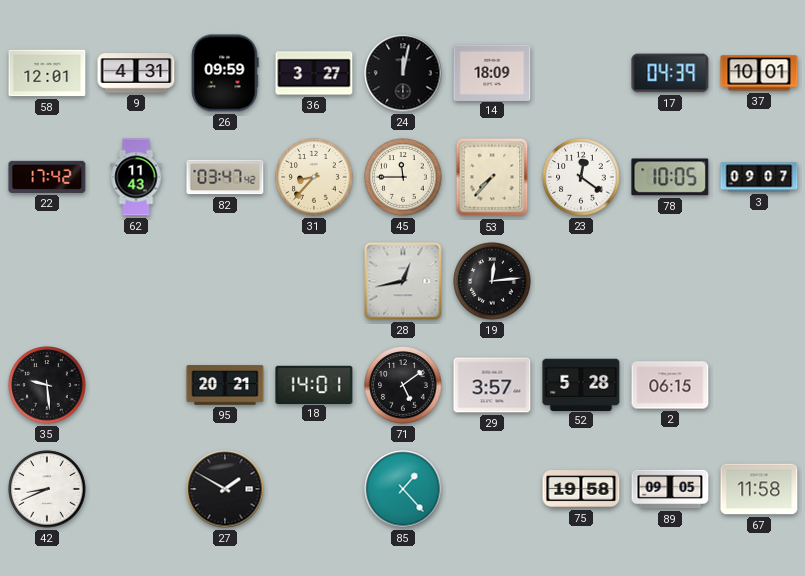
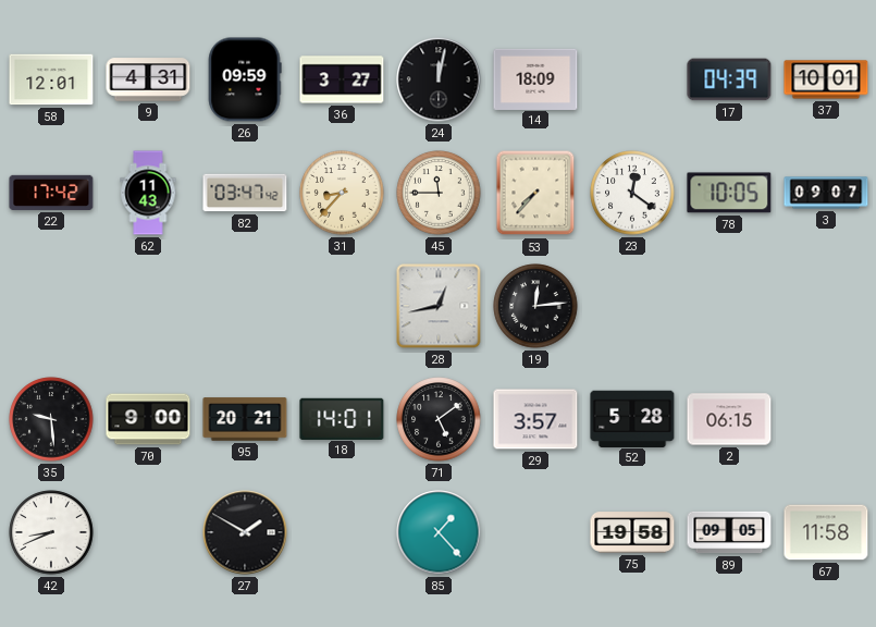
70: none -> 9:00 (148, 419)
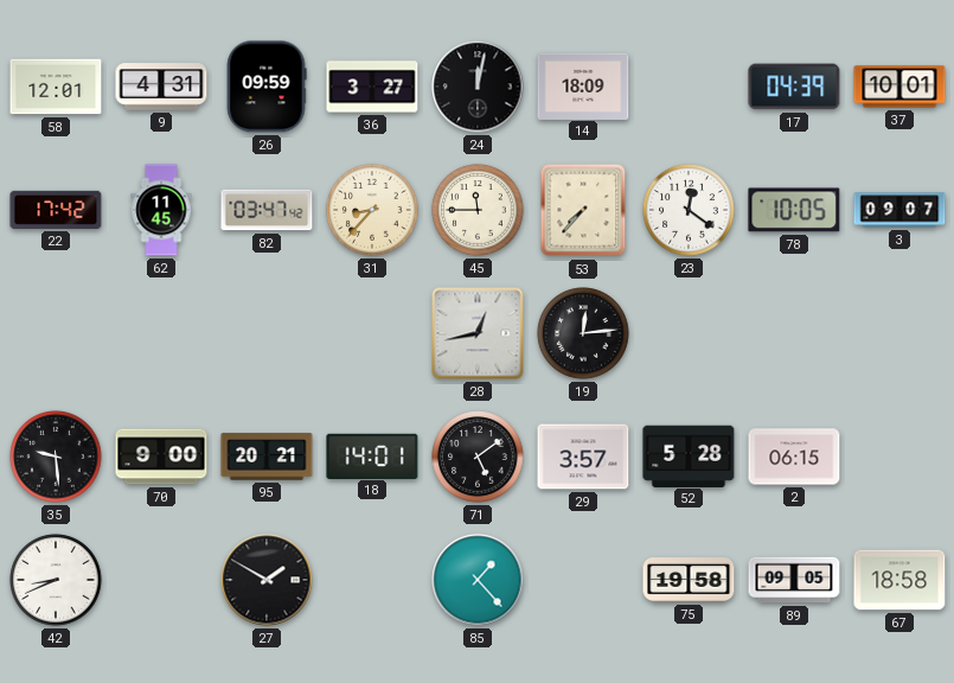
62: 11:43 -> 11:45 (161, 210)
67: 11:58 -> 18:58 (899, 580)
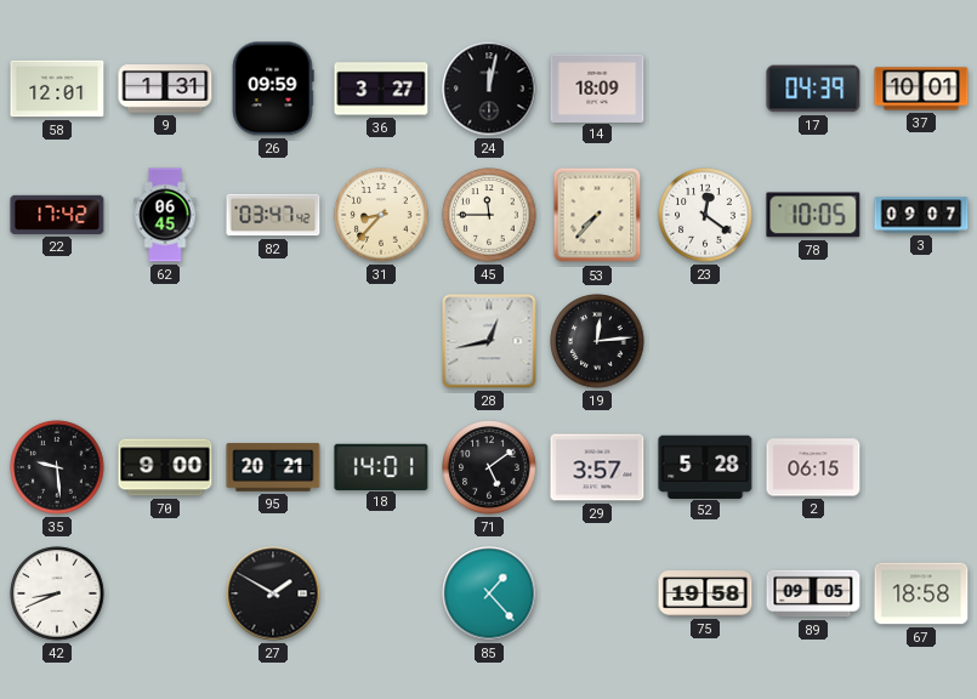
9: 4:31 -> 1:31 (165, 89)
62: 11:45 -> 06:45 (165, 215)
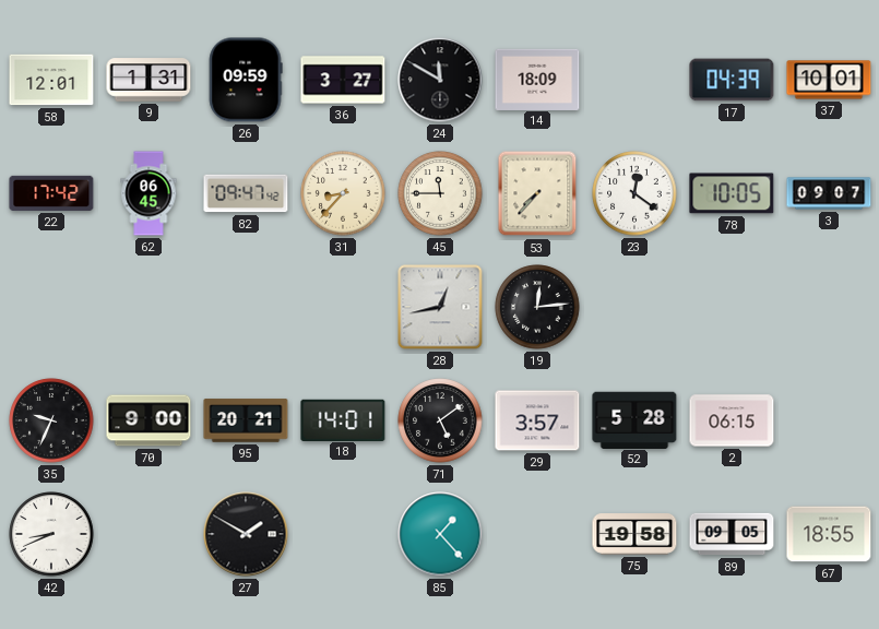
24: 12:02 -> 11:50 (440, 80)
82: 03:47 -> 09:47 (246, 193)
35: 9:29 -> 9:34 (51, 420)
67: 18:58 -> 18:55 (829, 534)
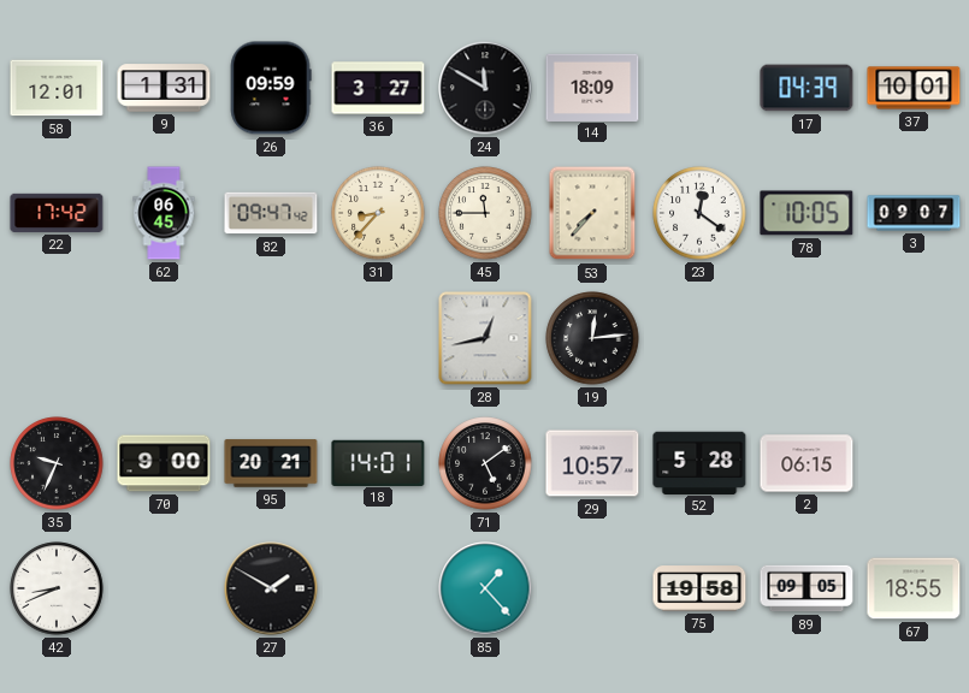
29: 3:57 -> 10:57 (592, 463)
